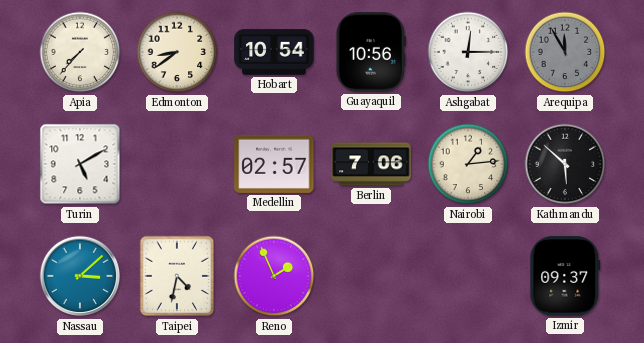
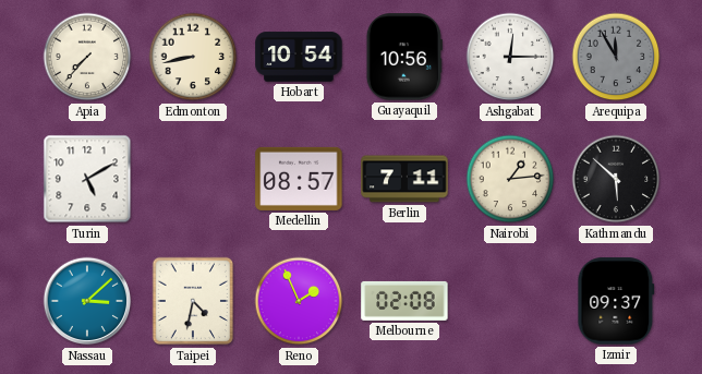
Edmonton: 8:39 -> 8:43 (193, 57)
Medellin: 02:57 -> 08:57 (299, 179)
Berlin: 7:06 -> 7:11 (404, 179)
Melbourne: none -> 02:08 (404, 301)
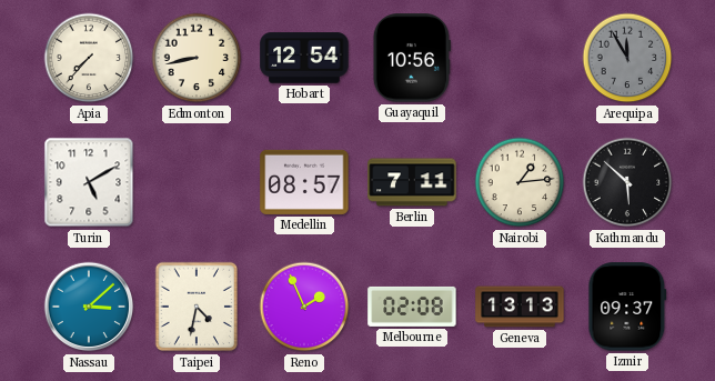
Hobart: 10:54 -> 12:54 (304, 58)
Ashgabat: 12:15 -> none (510, 57)
Geneva: none -> 13:13 (520, 307)
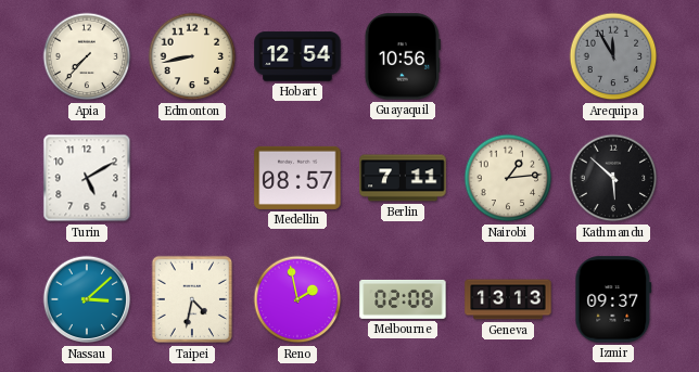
Reno: 1:56 -> 1:58 (297, 299)
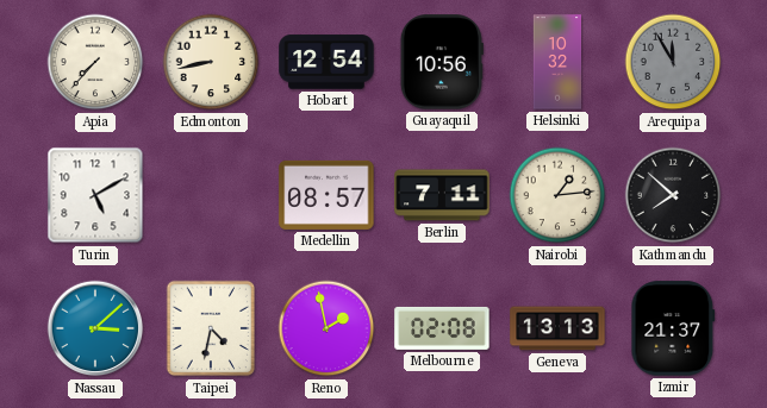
Helsinki: none -> 10:32 (557, 62)
Kathmandu: 5:52 -> 7:52 (673, 195)
Izmir: 09:37 -> 21:37 (673, 328)
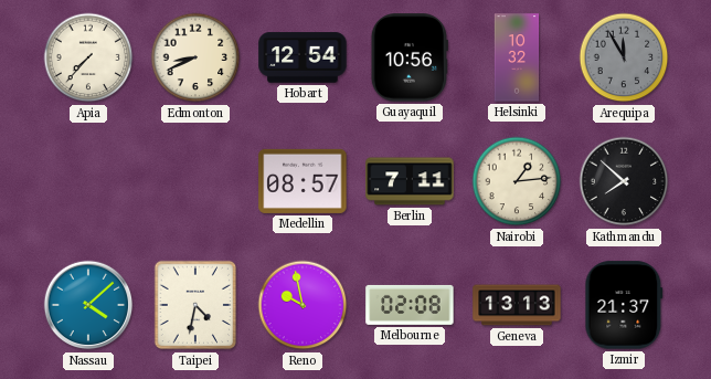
Edmonton: 8:43 -> 8:41 (195, 57)
Turin: 5:10 -> none (95, 195)
Nassau: 3:08 -> 4:08 (88, 305)
Reno: 1:58 -> 9:58 (303, 305)
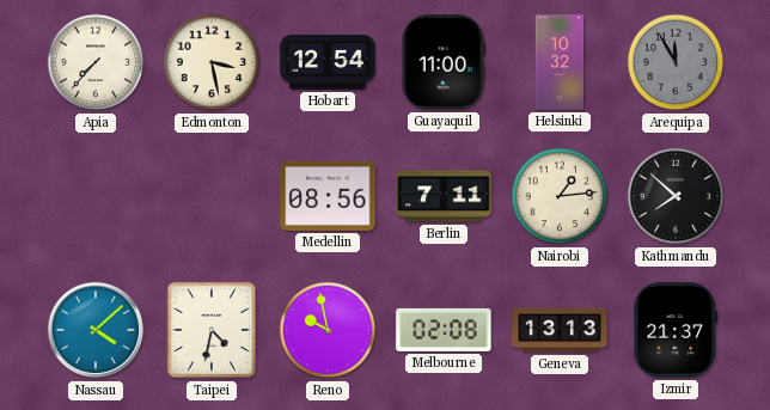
Edmonton: 8:41 -> 3:28 (212, 62)
Guayaquil: 10:56 -> 11:00 (444, 62)
Medellin: 08:57 -> 08:56 (328, 196)
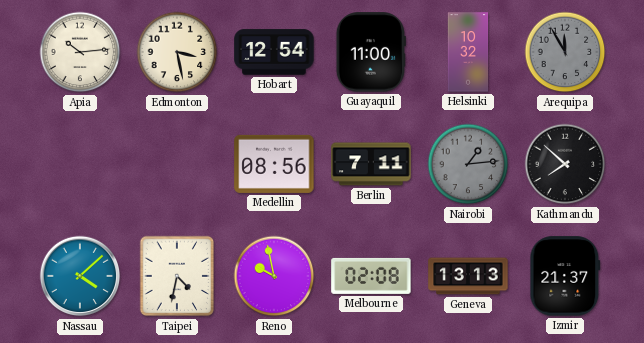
Apia: 7:37 -> 10:14 (80, 52)
Nairobi dial: cream -> grey (468, 164)
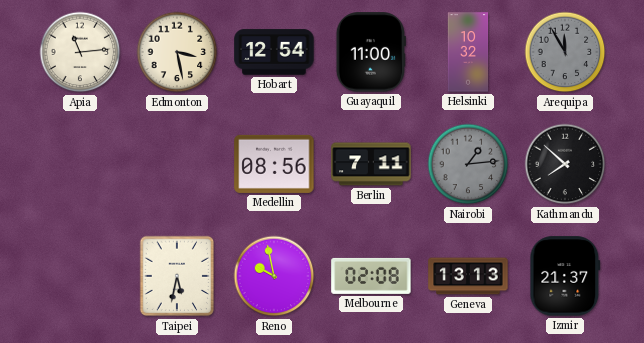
Apia: 10:14 -> 11:14 (80, 52)
Nassau: 4:08 -> none (80, 276)
Taipei: 4:32 -> 5:32 (177, 276)
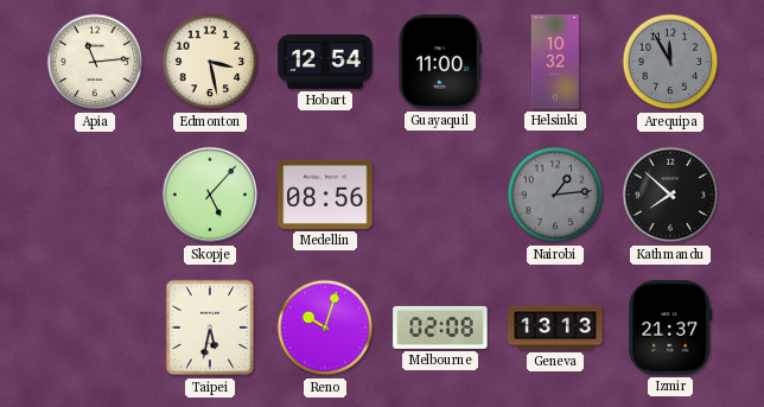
Skopje: none -> 5:07 (210, 195)
Berlin: 7:11 -> none (371, 164)
Reno: 9:58 -> 10:03 (325, 327)
